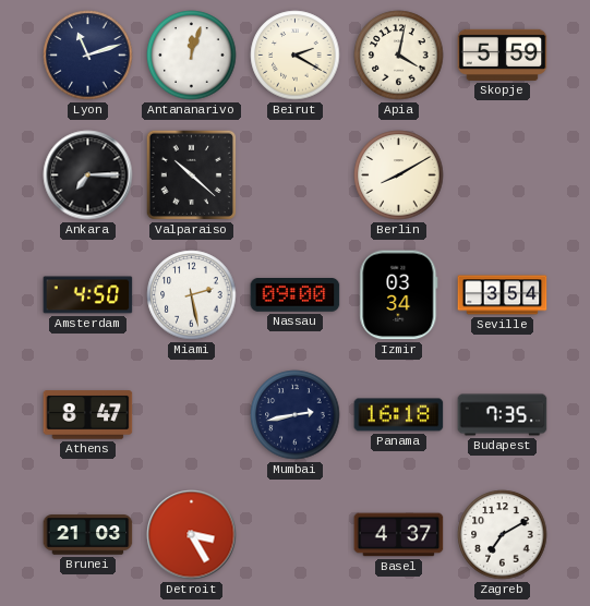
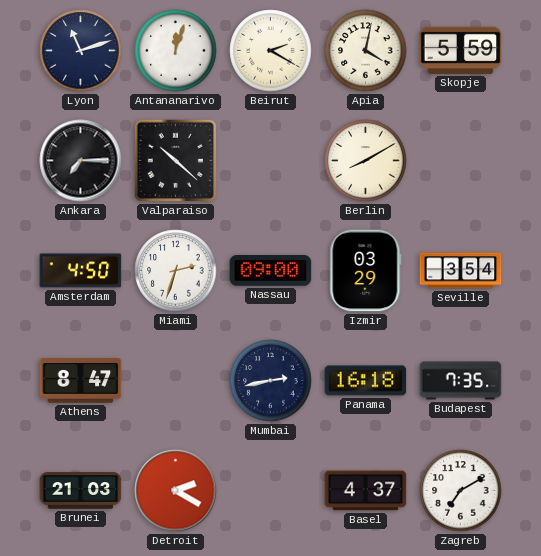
Miami: 2:28 -> 2:33 (176, 271)
Izmir: 03:34 -> 03:29 (366, 271)
Detroit: 3:25 -> 2:20 (176, 491)
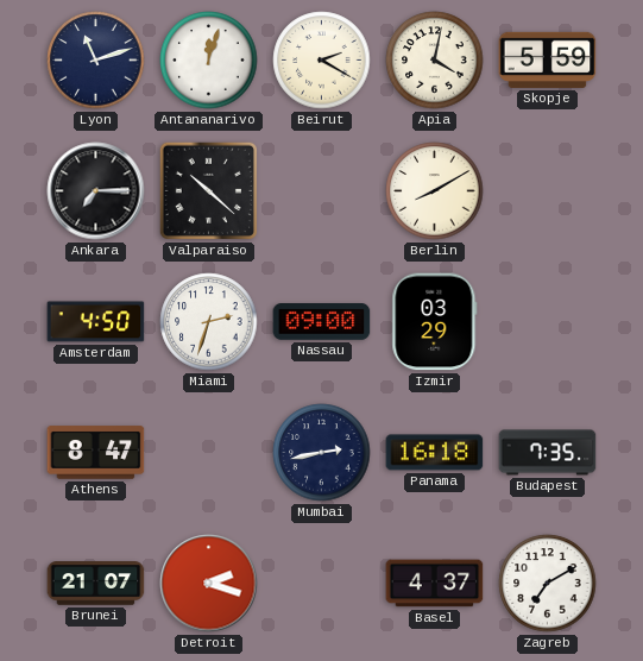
Seville: 3:54 -> none (461, 271)
Brunei: 21:03 -> 21:07 (96, 584)
Detroit: 2:20 -> 2:18 (209, 584)
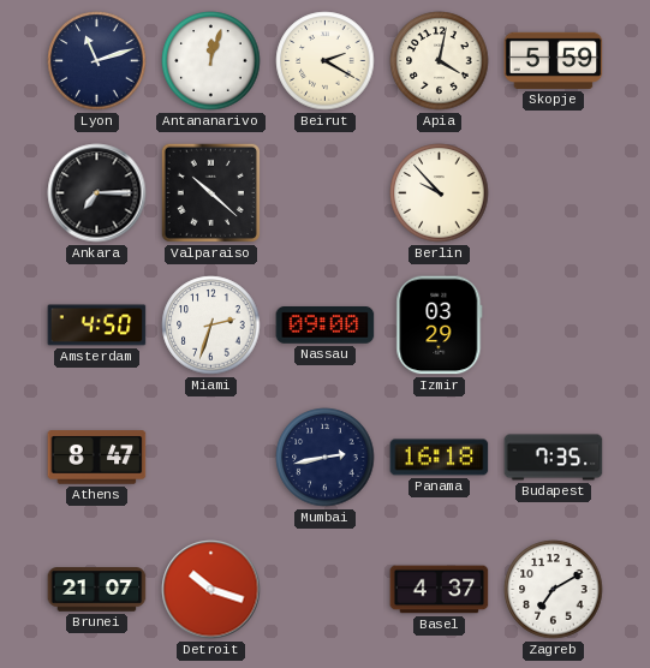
Berlin: 8:10 -> 9:53 (440, 193)
Detroit: 2:18 -> 10:18 (211, 590)
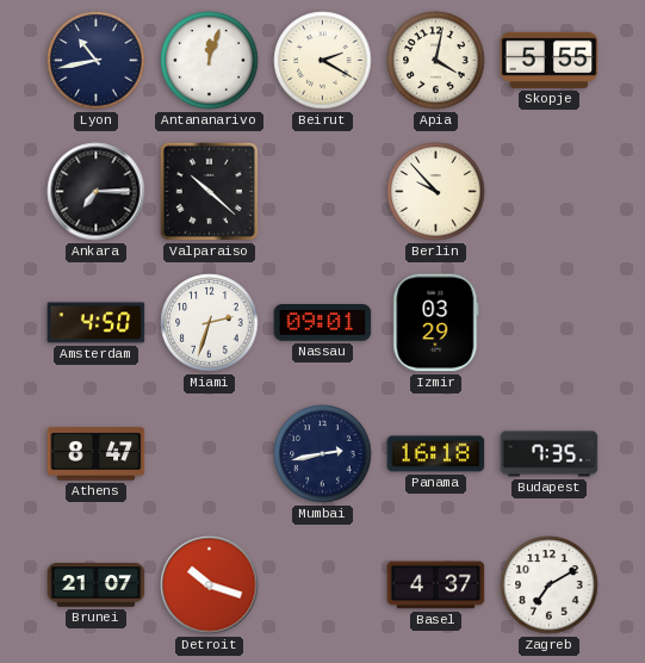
Lyon: 11:12 -> 10:43 (97, 61)
Skopje: 5:59 -> 5:55 (550, 60)
Nassau: 09:00 -> 09:01 (323, 323)
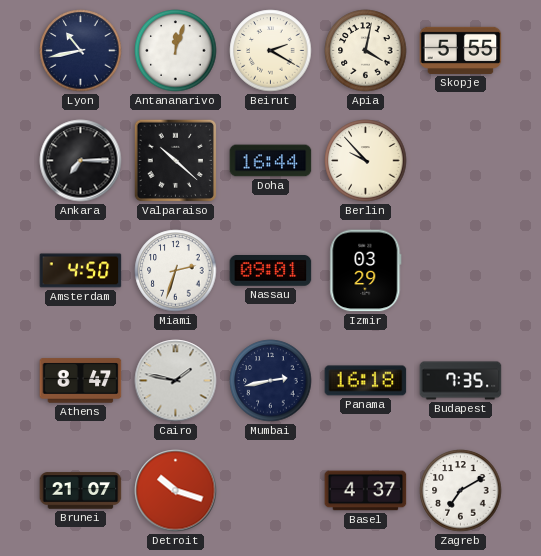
Doha: none -> 16:44 (271, 161)
Cairo: none -> 1:47 (176, 381)
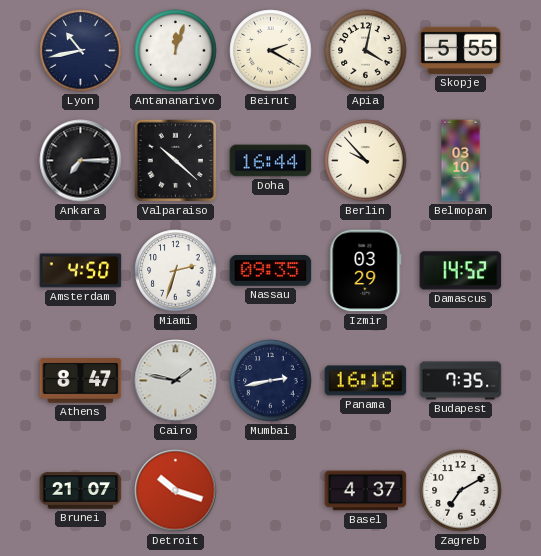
Belmopan: none -> 03:10 (461, 161)
Nassau: 09:01 -> 09:35 (271, 271)
Damascus: none -> 14:52 (461, 271)
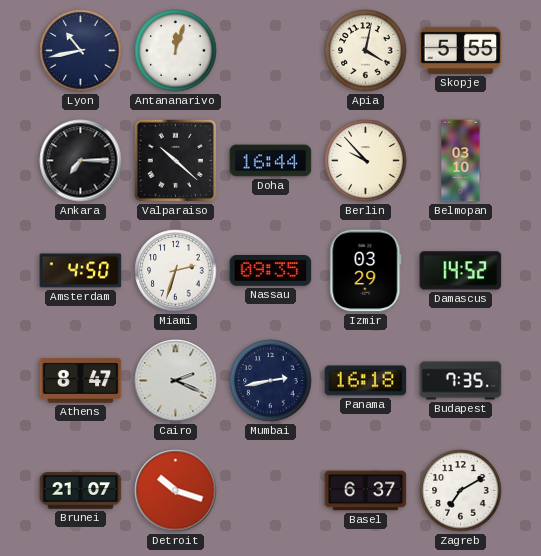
Beirut: 2:20 -> none (271, 51)
Cairo: 1:47 -> 2:19 (176, 381)
Basel: 4:37 -> 6:37 (366, 491)
